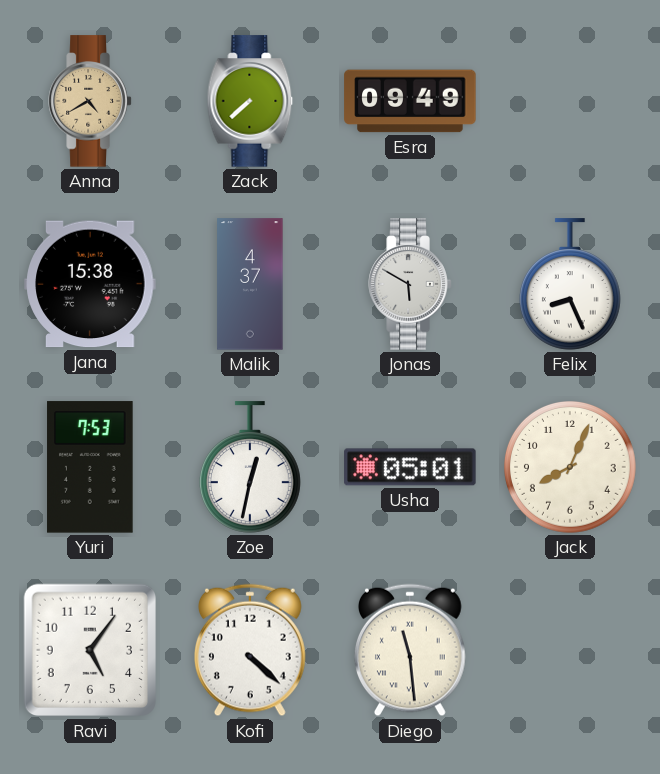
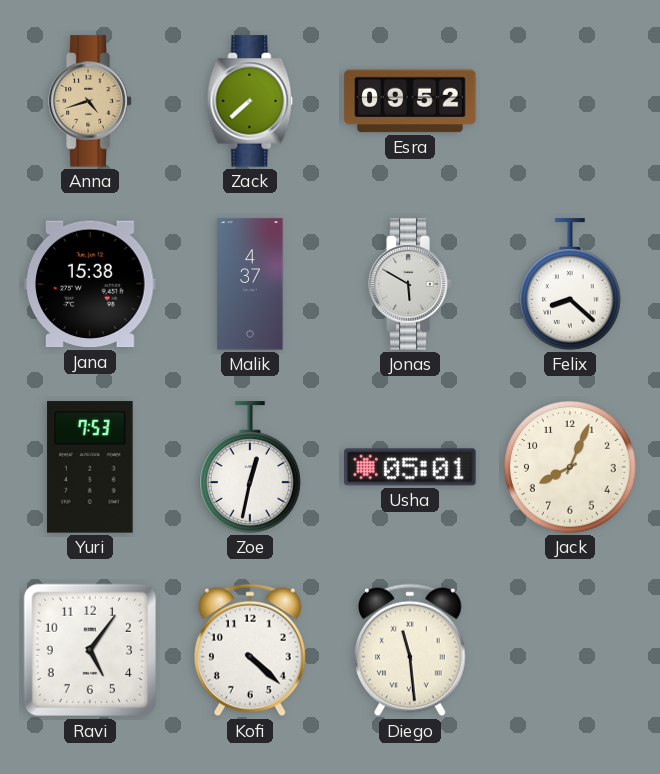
Anna: 4:40 -> 4:42 (90, 101)
Esra: 09:49 -> 09:52 (410, 101)
Felix: 8:26 -> 8:22 (570, 284)
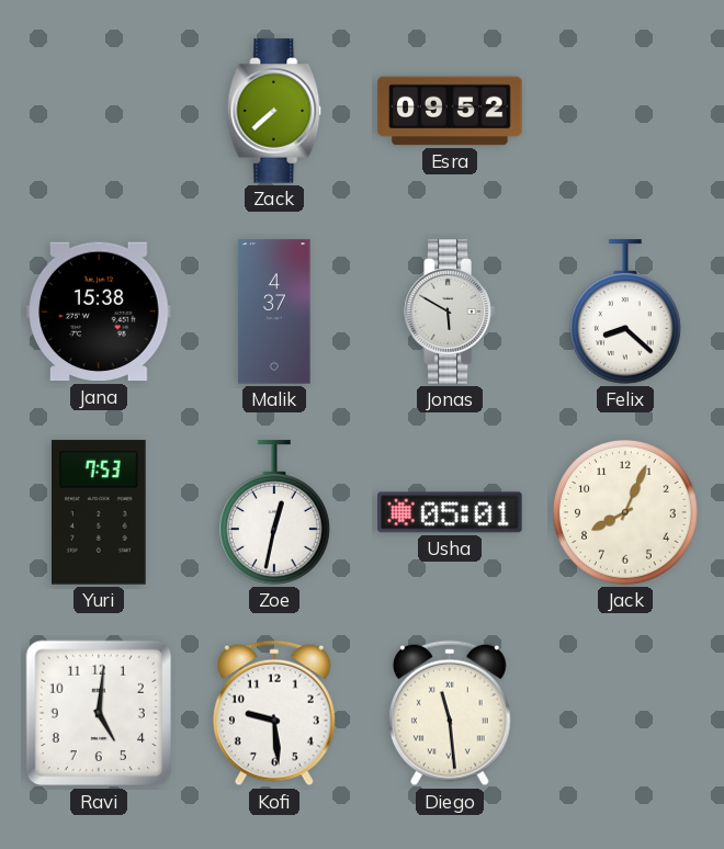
Anna: 4:42 -> none (90, 101)
Ravi: 5:06 -> 5:01 (99, 713)
Kofi: 4:22 -> 9:29 (275, 713)
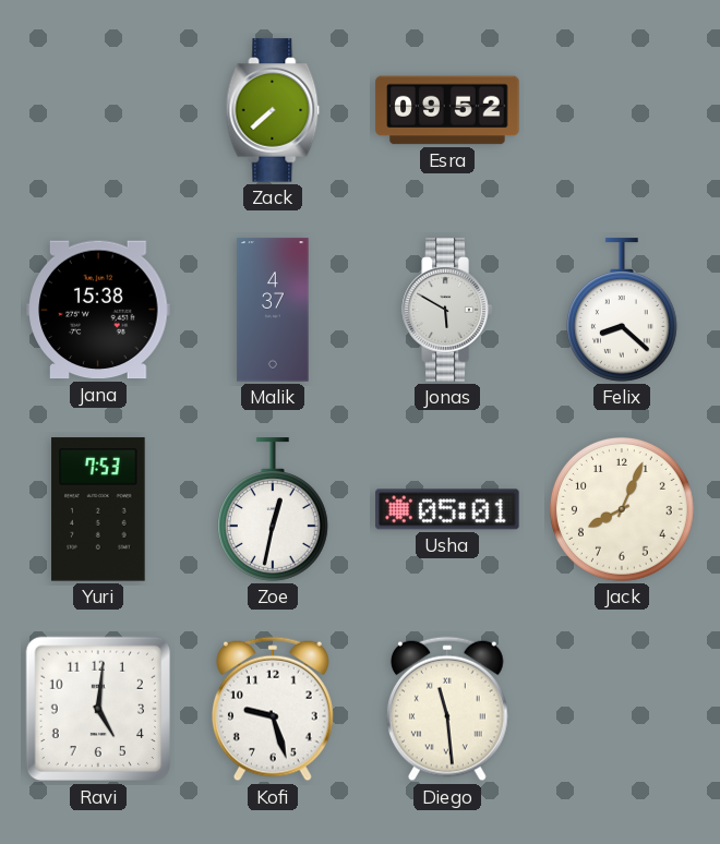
Kofi: 9:29 -> 9:27 (274, 709)
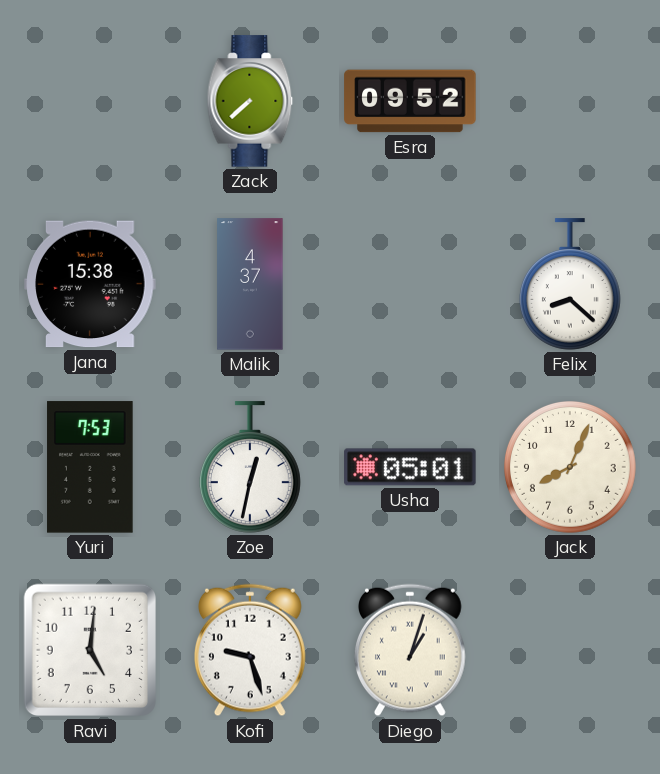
Jonas: 5:50 -> none (447, 310)
Diego: 11:29 -> 1:03 (411, 650)
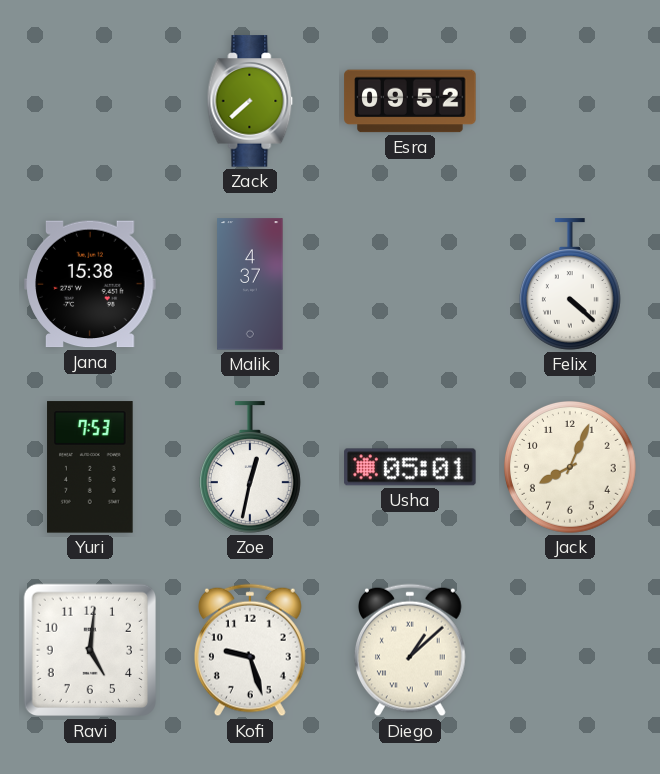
Felix: 8:22 -> 4:22 (570, 284)
Diego: 1:03 -> 1:08 (411, 650)
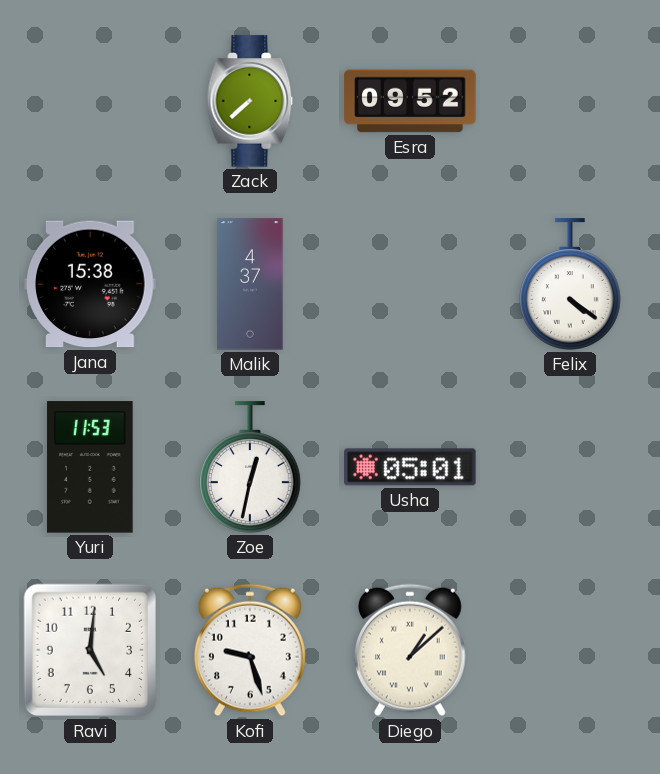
Felix: 4:22 -> 4:21 (570, 284)
Yuri: 7:53 -> 11:53 (90, 467)
Jack: 8:04 -> none (571, 468)
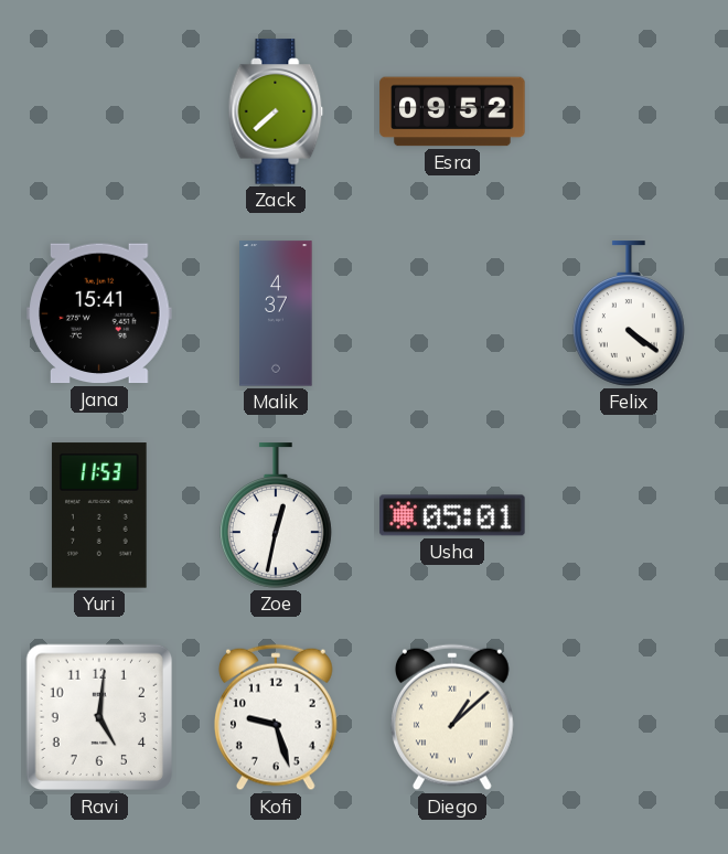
Jana: 15:38 -> 15:41 (99, 313)
